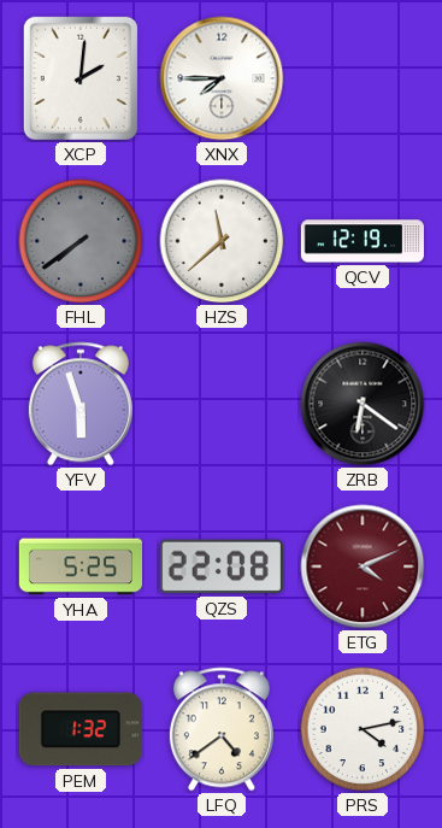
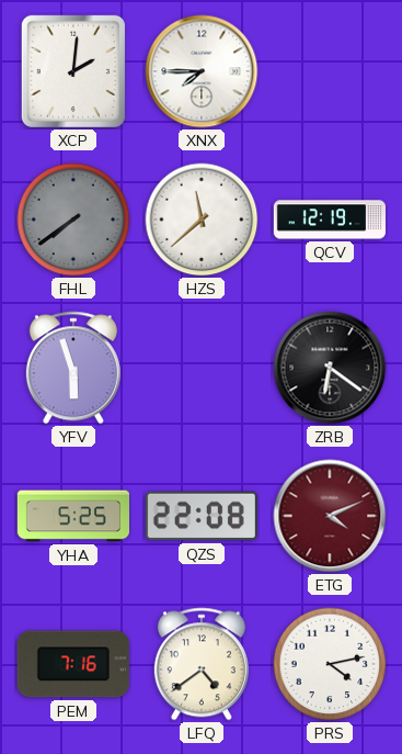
PEM: 1:32 -> 7:16 (73, 664)
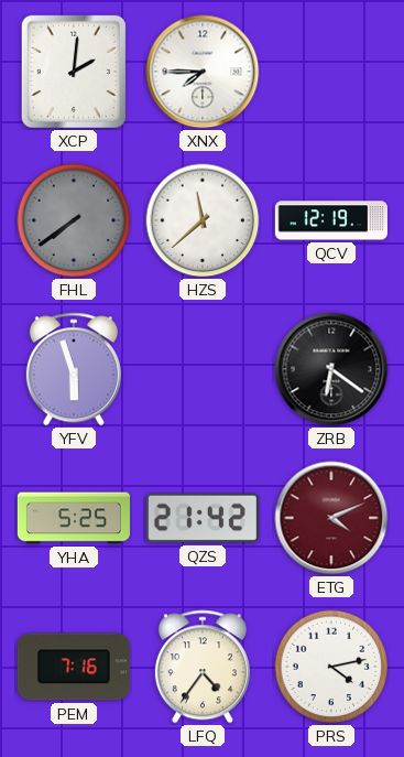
QZS: 22:08 -> 21:42 (203, 518)
LFQ: 4:39 -> 4:36 (203, 667)
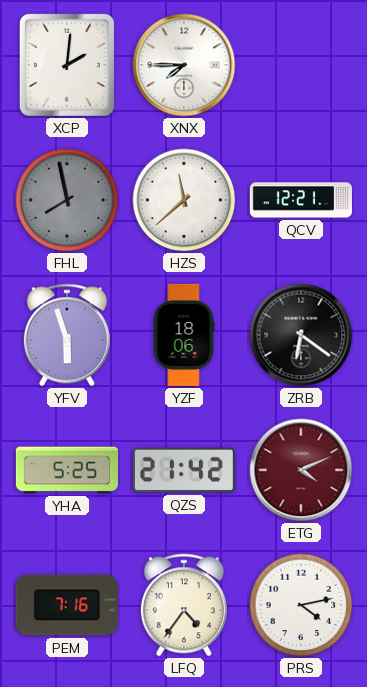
FHL: 7:39 -> 7:58 (67, 200)
QCV: 12:19 -> 12:21 (301, 200)
YZF: none -> 18:06 (184, 335)
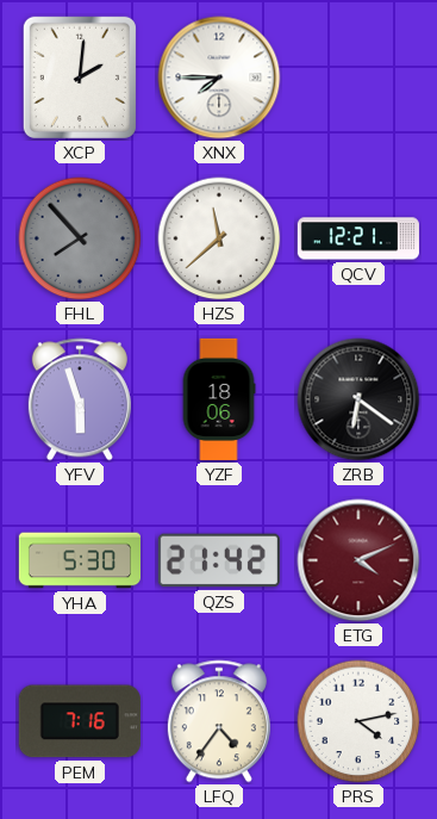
FHL: 7:58 -> 7:53 (80, 238)
YHA: 5:25 -> 5:30 (79, 560)
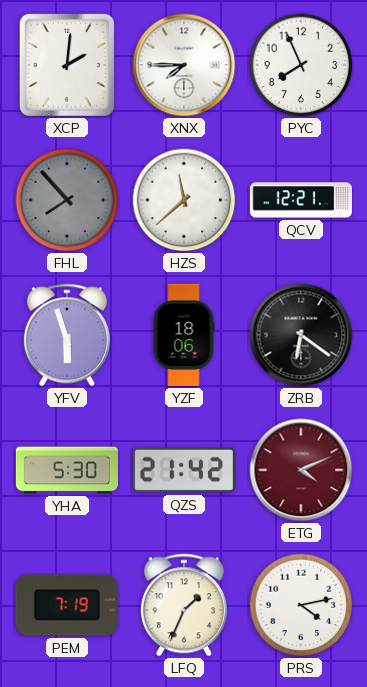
PYC: none -> 7:56 (301, 65)
PEM: 7:16 -> 7:19 (67, 605)
LFQ: 4:36 -> 1:34 (184, 605)
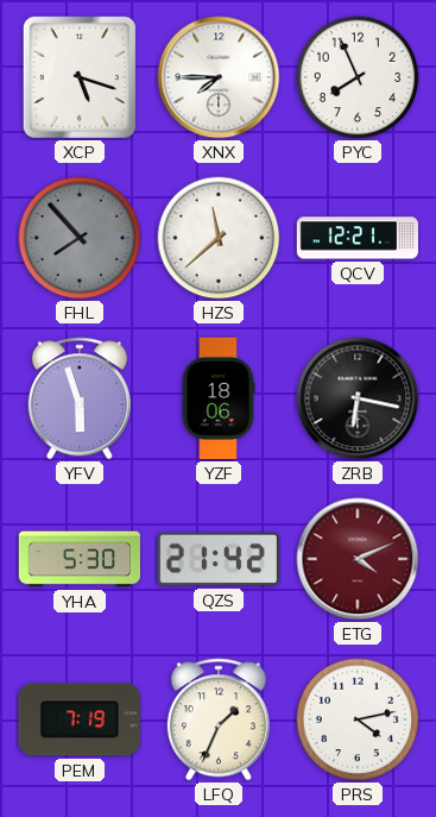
XCP: 2:01 -> 5:18 (80, 77)
ZRB: 6:21 -> 6:17 (358, 398)
